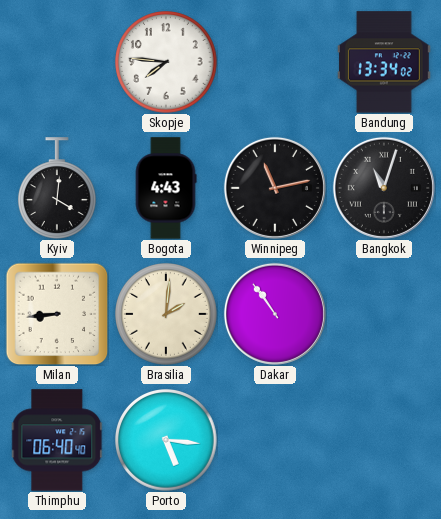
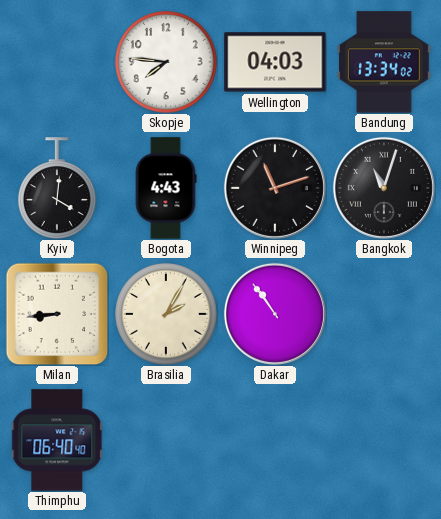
Wellington: none -> 04:03 (275, 62)
Winnipeg: 11:13 -> 11:12 (275, 188)
Brasilia: 2:01 -> 2:05 (167, 315)
Porto: 5:16 -> none (167, 441)
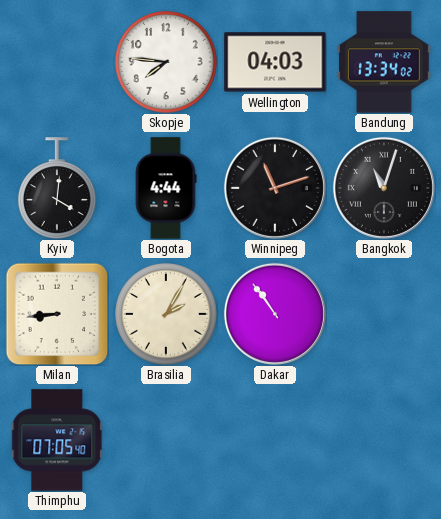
Bogota: 4:43 -> 4:44 (166, 188)
Thimphu: 06:40 -> 07:05 (58, 440)
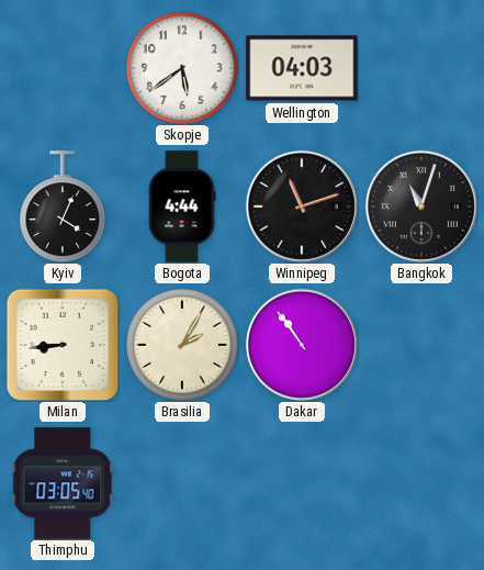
Skopje: 7:46 -> 5:39 (183, 69)
Bandung: 13:34 -> none (384, 62)
Kyiv: 4:01 -> 4:04 (64, 206)
Thimphu: 07:05 -> 03:05 (64, 483)
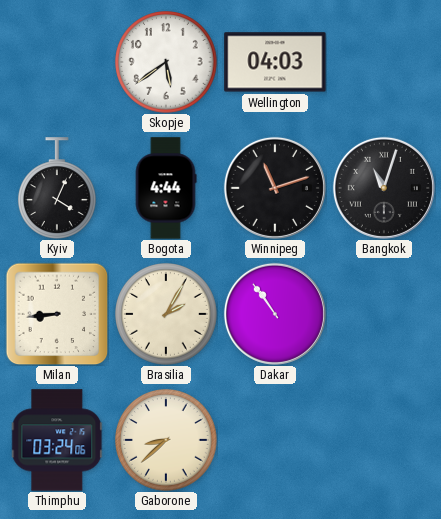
Thimphu: 03:05 -> 03:24 (58, 440)
Gaborone: none -> 8:38 (167, 441)
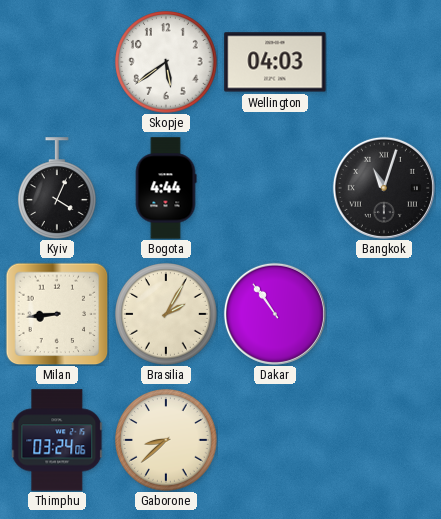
Winnipeg: 11:12 -> none (275, 188)
